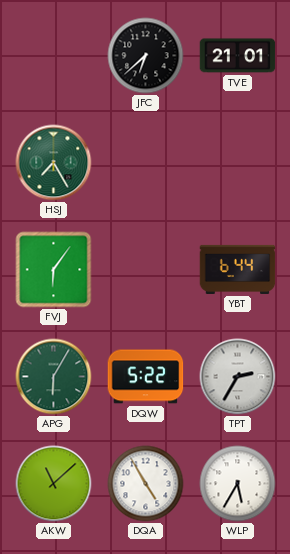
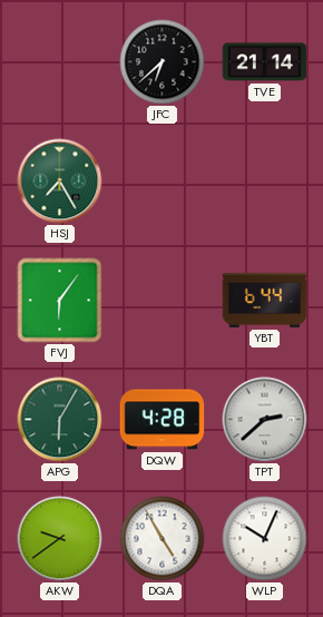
TVE: 21:01 -> 21:14 (265, 62)
DQW: 5:22 -> 4:28 (163, 420)
TPT: 2:35 -> 2:38 (265, 420)
AKW: 11:08 -> 9:39 (60, 539)
WLP: 5:35 -> 10:04 (265, 539)
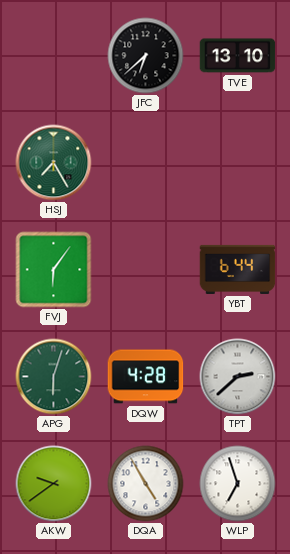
TVE: 21:14 -> 13:10 (238, 56)
APG: 6:05 -> 6:03 (54, 377)
WLP: 10:04 -> 6:57 (238, 484)
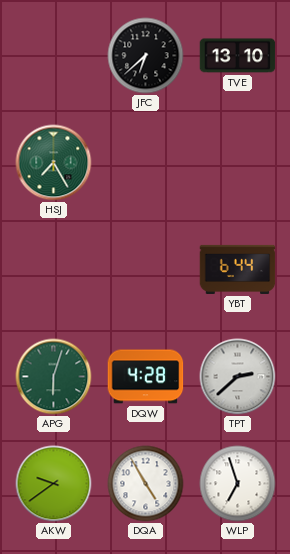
FVJ: 6:06 -> none (54, 270)
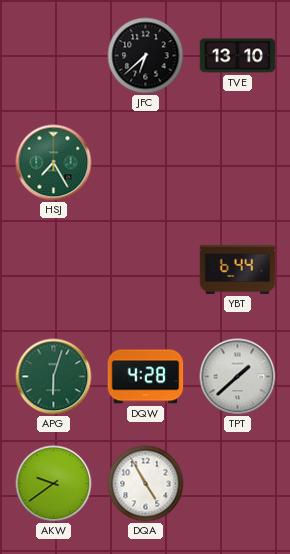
TPT: 2:38 -> 1:38 (238, 377)
WLP: 6:57 -> none (238, 484)
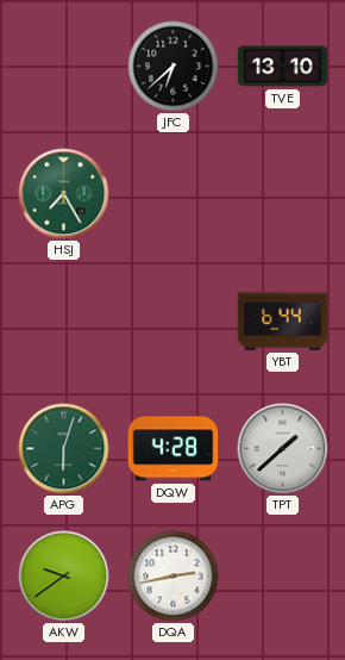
DQA: 4:55 -> 2:43 (174, 577)
